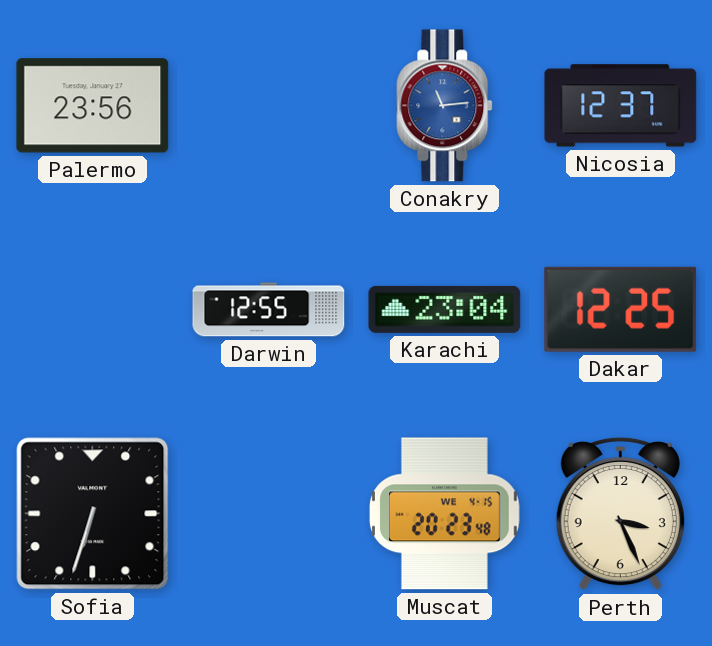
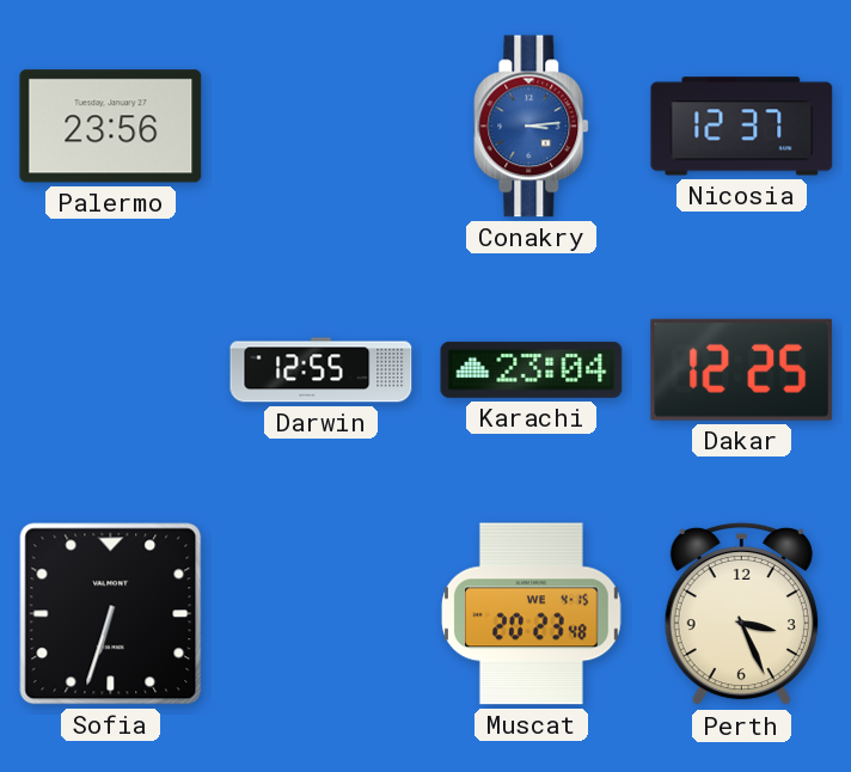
Conakry: 11:14 -> 3:14 (532, 127)
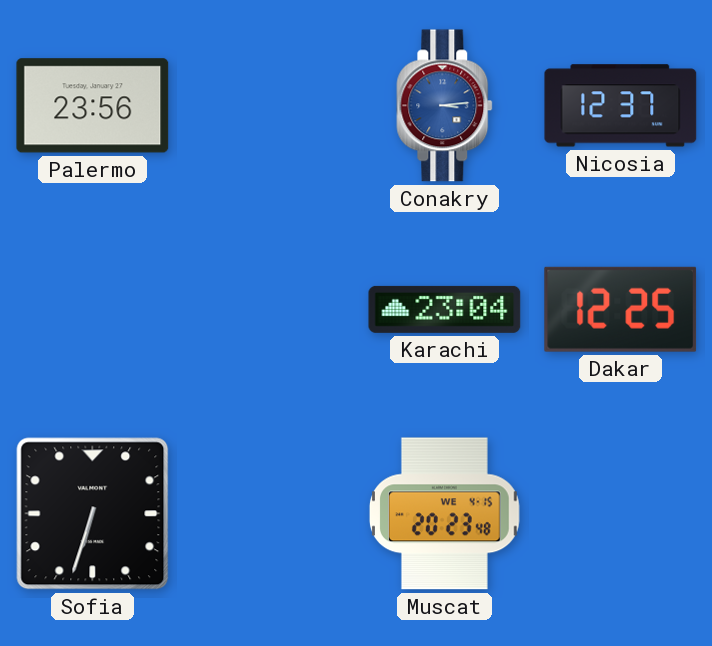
Darwin: 12:55 -> none (322, 370)
Perth: 3:26 -> none (741, 614)
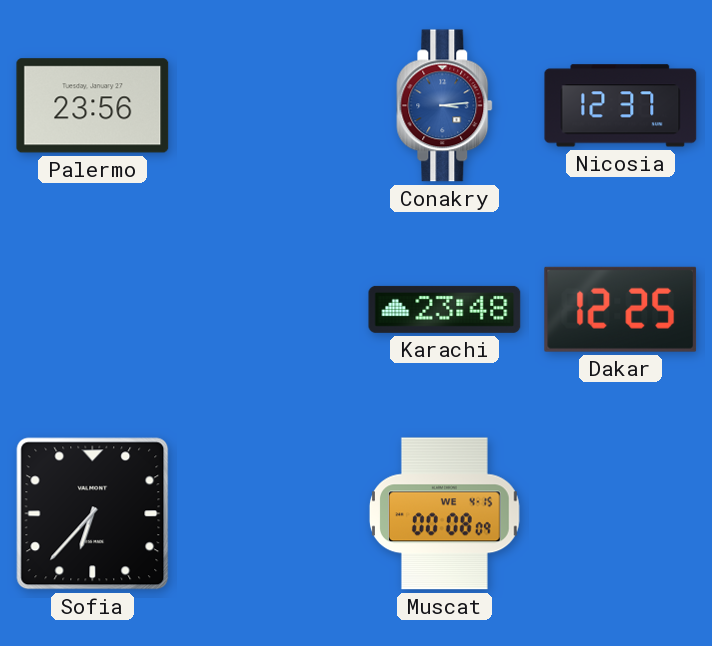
Karachi: 23:04 -> 23:48 (445, 309)
Sofia: 6:33 -> 6:37 (93, 514)
Muscat: 20:23 -> 00:08 (444, 514)
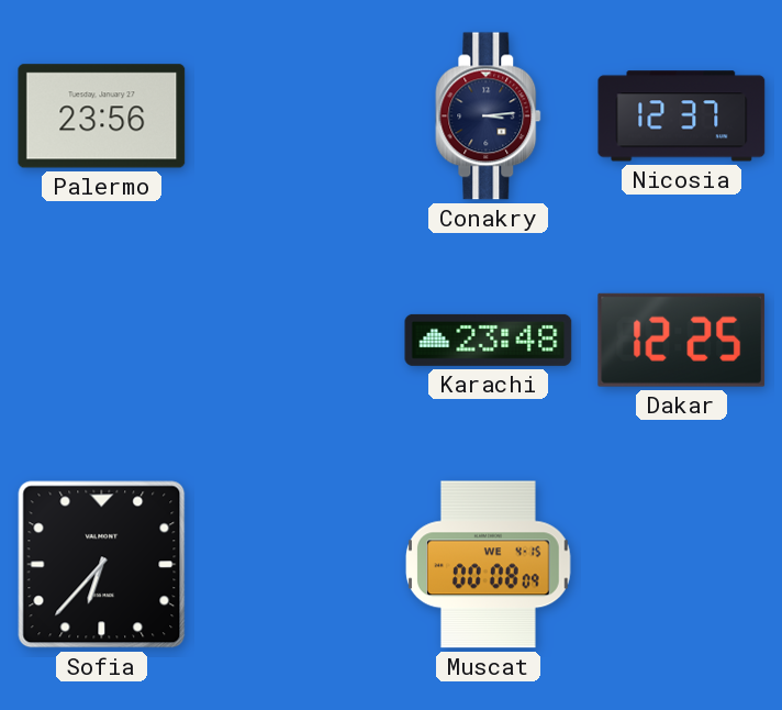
Conakry dial: blue -> navy (489, 117)
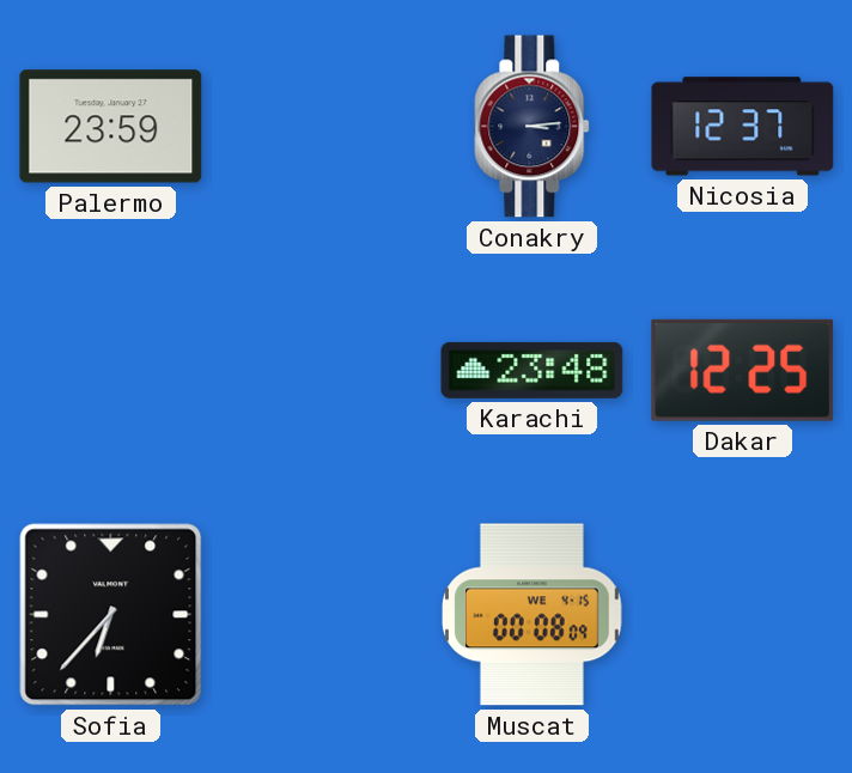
Palermo: 23:56 -> 23:59 (111, 127)
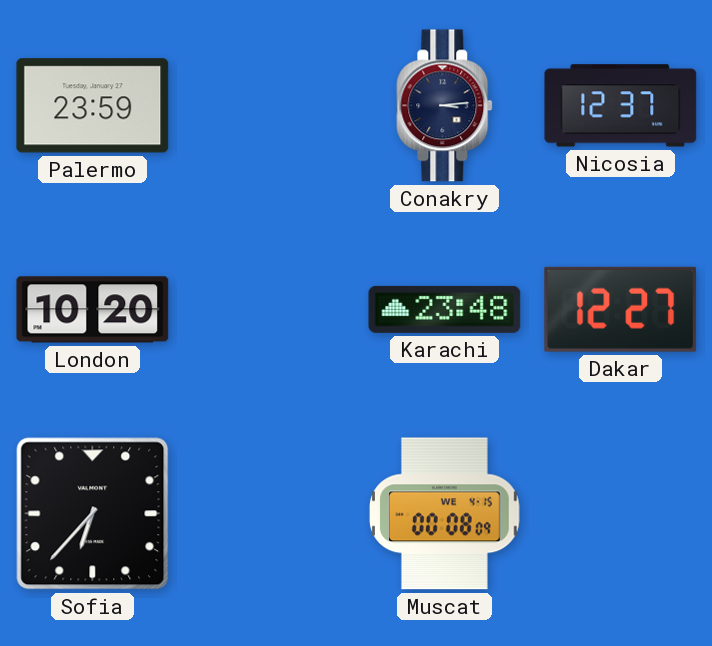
London: none -> 10:20 (93, 310)
Dakar: 12:25 -> 12:27 (621, 309)
